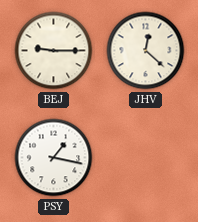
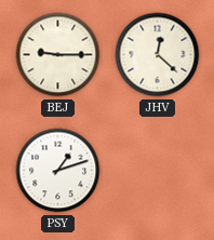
PSY: 1:17 -> 1:12 (58, 171)
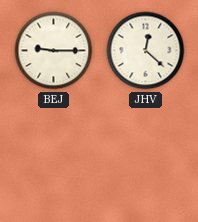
PSY: 1:12 -> none (58, 171)
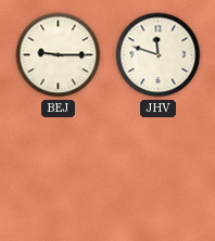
JHV: 12:22 -> 11:48 (159, 55)
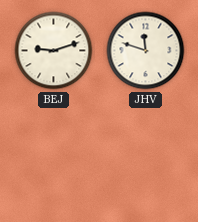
BEJ: 9:15 -> 9:12 (54, 51)
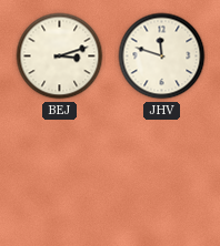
BEJ: 9:12 -> 3:12 (60, 57)
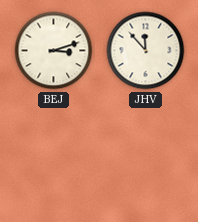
JHV: 11:48 -> 11:53 (146, 51)
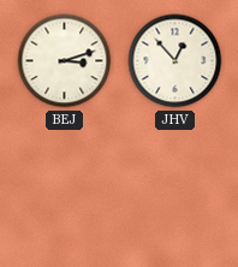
JHV: 11:53 -> 12:53 (175, 61)
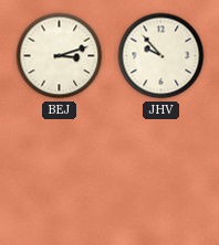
JHV: 12:53 -> 9:53 (161, 56)
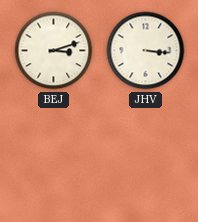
JHV: 9:53 -> 3:16 (146, 51)
